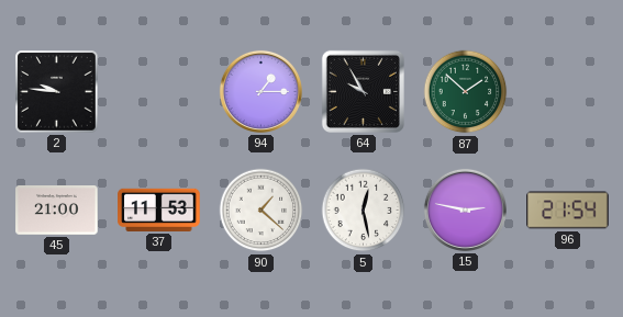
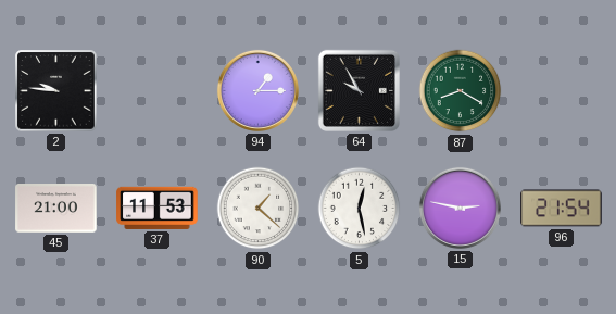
87: 1:52 -> 8:20 (461, 91)
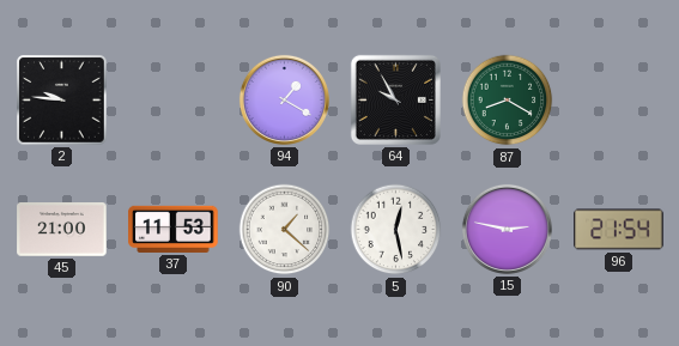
94: 1:15 -> 1:20 (284, 99)
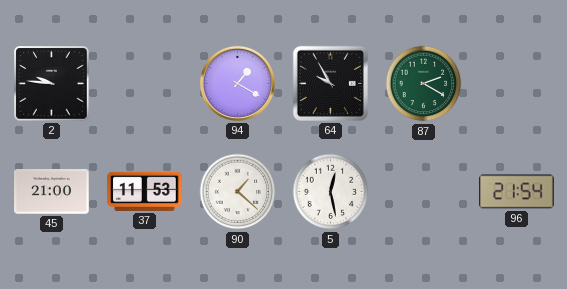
87: 8:20 -> 2:20 (424, 84)
15: 2:47 -> none (507, 229)
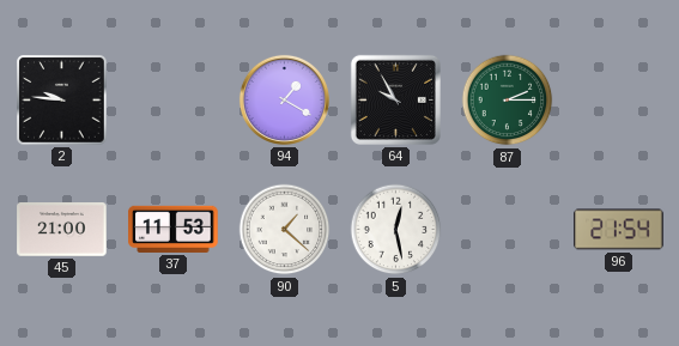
87: 2:20 -> 2:15 (508, 101)
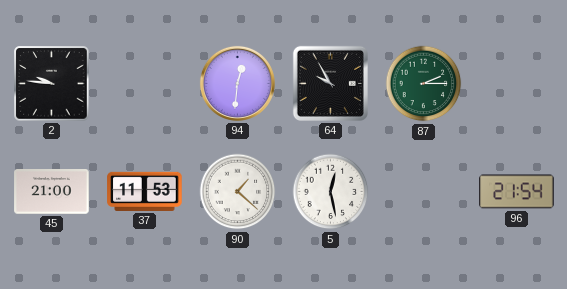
94: 1:20 -> 12:31 (237, 83)
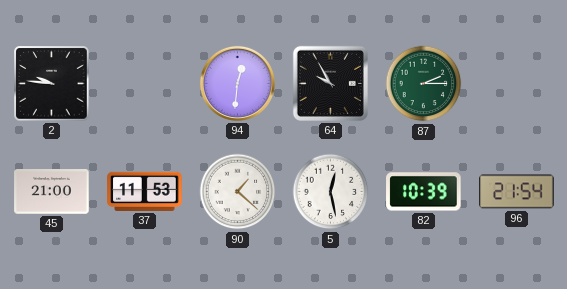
82: none -> 10:39 (424, 192)
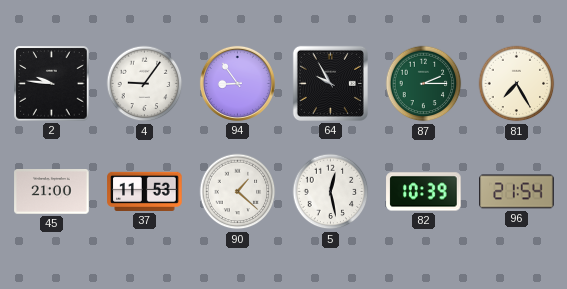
4: none -> 9:06 (145, 84)
94: 12:31 -> 8:54 (237, 83)
81: none -> 7:25 (517, 84)
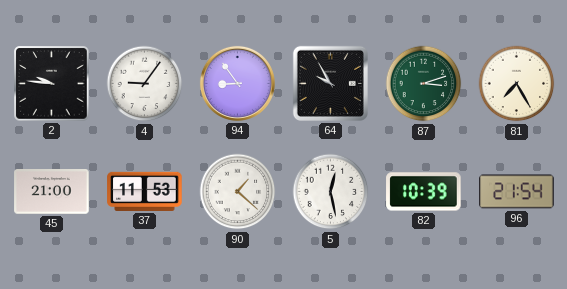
87: 2:15 -> 3:12 (424, 84)
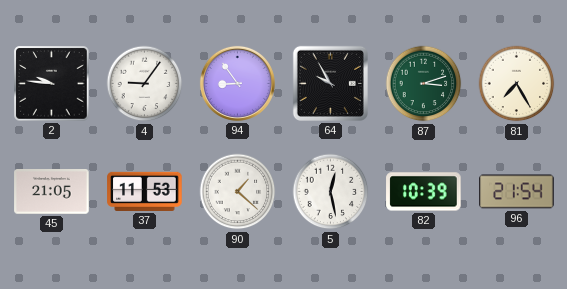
45: 21:00 -> 21:05 (52, 192)
